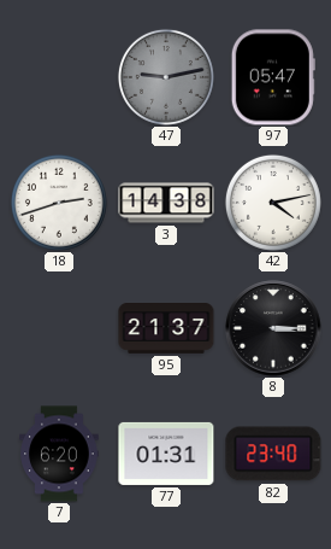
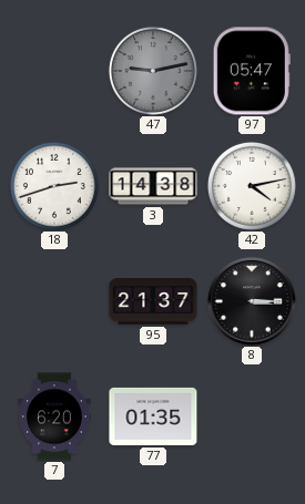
77: 01:31 -> 01:35 (153, 416)
82: 23:40 -> none (273, 454)
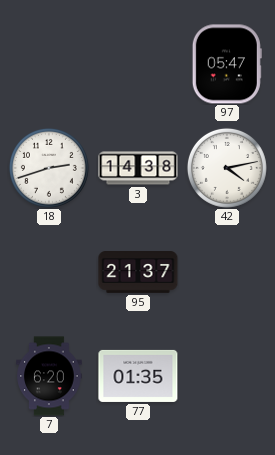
47: 9:13 -> none (153, 71)
8: 3:15 -> none (252, 301)
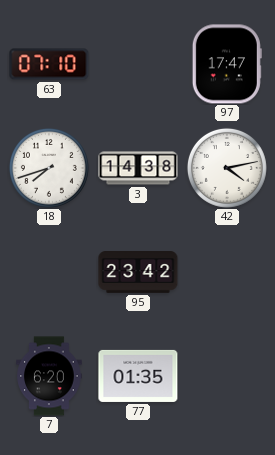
63: none -> 07:10 (49, 64)
97: 05:47 -> 17:47 (227, 64)
18: 2:42 -> 7:42 (49, 168)
95: 21:37 -> 23:42 (138, 273)
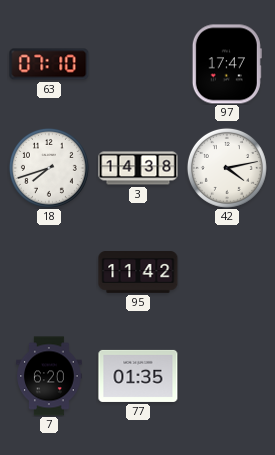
95: 23:42 -> 11:42 (138, 273)
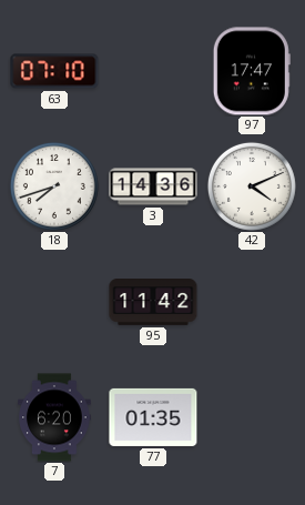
3: 14:38 -> 14:36 (153, 186)
42: 4:13 -> 4:11 (252, 186)
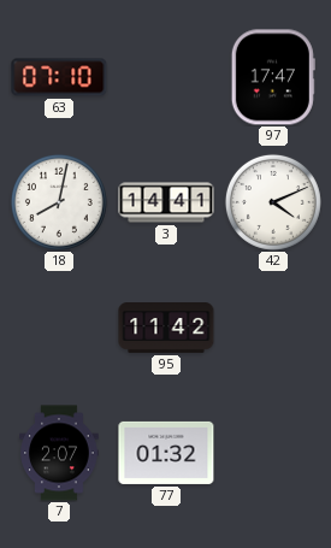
18: 7:42 -> 8:02 (59, 202)
3: 14:36 -> 14:41 (166, 202)
7: 6:20 -> 2:07 (59, 453)
77: 01:35 -> 01:32 (166, 453)
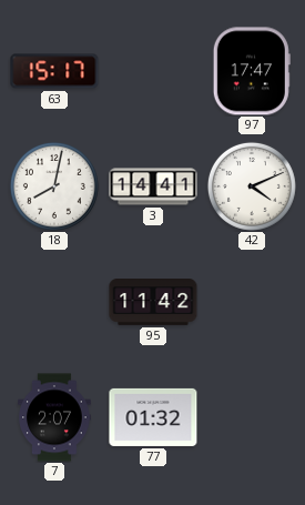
63: 07:10 -> 15:17 (54, 71)
